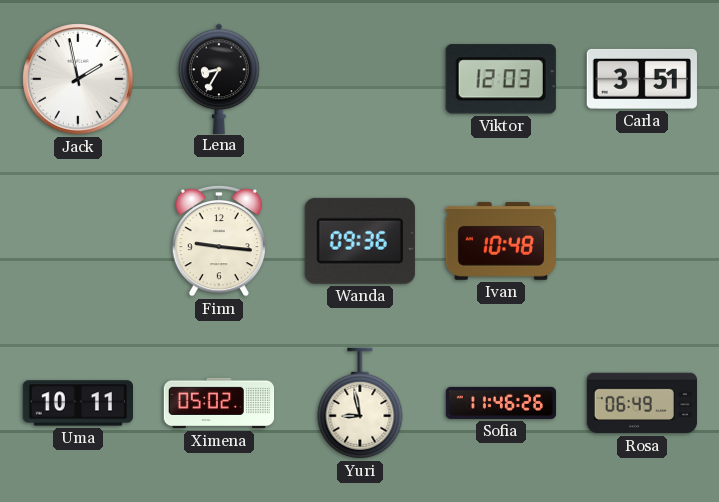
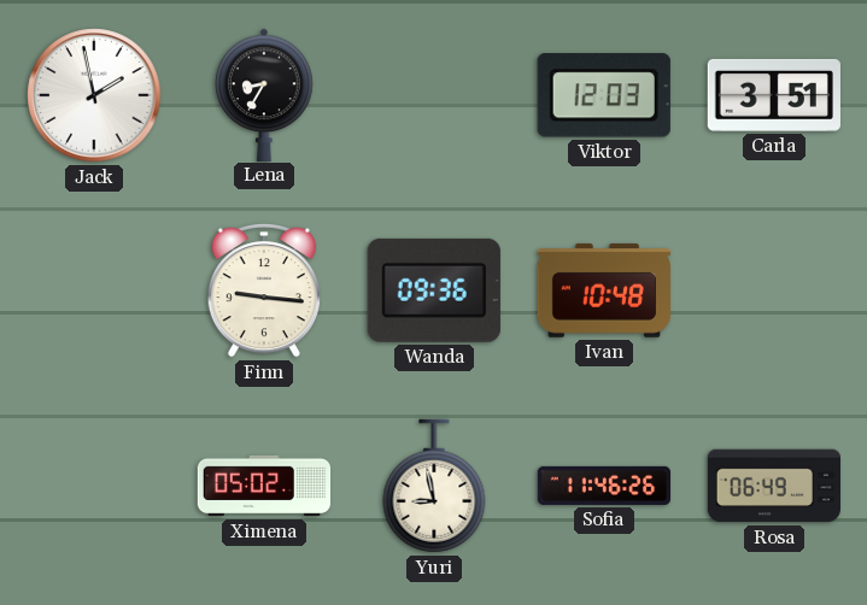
Uma: 10:11 -> none (77, 403)
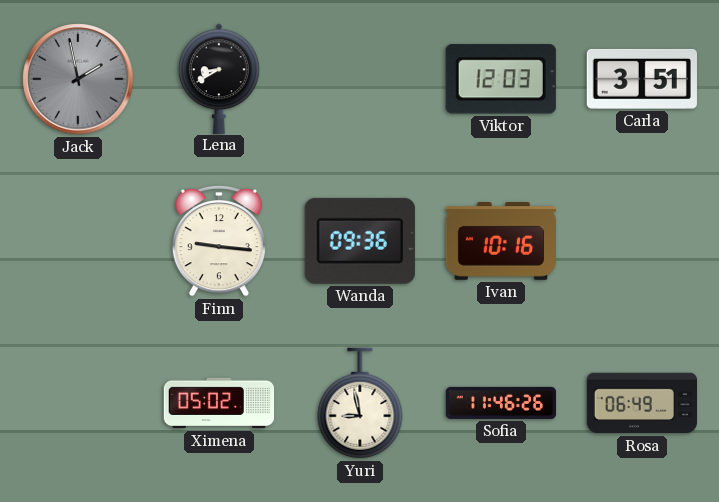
Jack dial: white -> grey (78, 79)
Lena: 8:35 -> 8:40 (219, 78)
Ivan: 10:48 -> 10:16 (500, 241)
